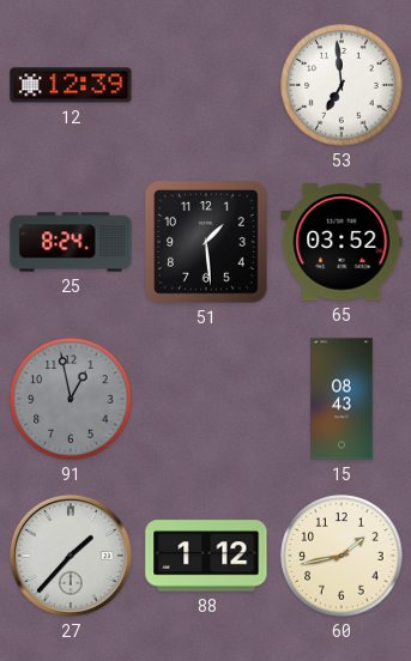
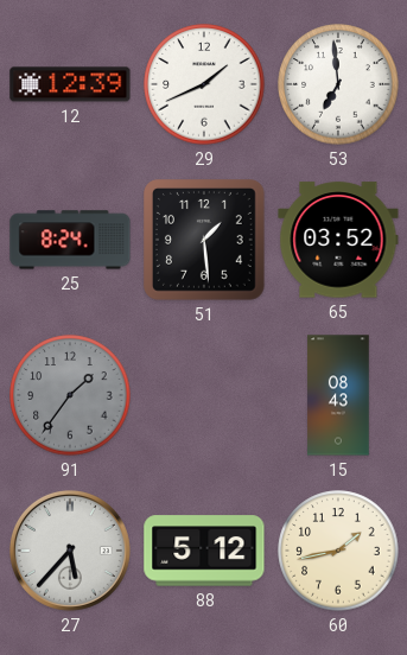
29: none -> 1:41 (204, 84)
91: 12:58 -> 1:36 (70, 395)
27: 1:37 -> 5:37 (70, 551)
88: 1:12 -> 5:12 (204, 551)
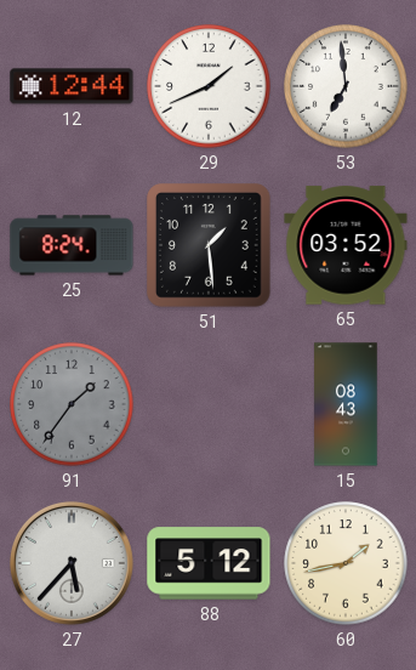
12: 12:39 -> 12:44 (72, 86)
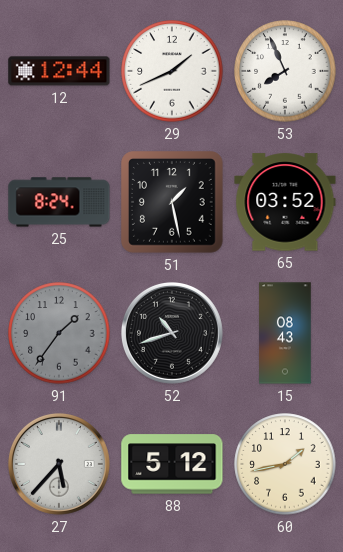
53: 6:59 -> 7:56 (285, 71)
51: 1:29 -> 1:28 (173, 203)
52: none -> 10:42 (172, 333)
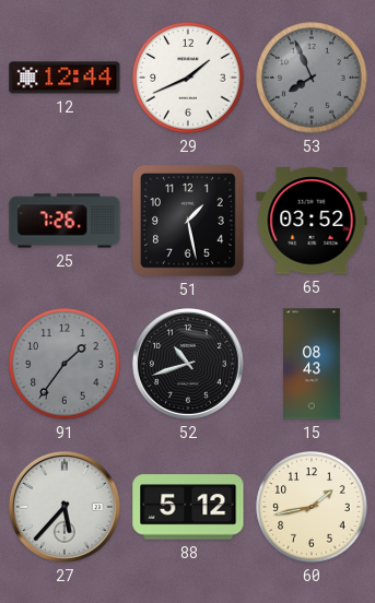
53 dial: white -> grey (312, 78)
25: 8:24 -> 7:26 (65, 221)
